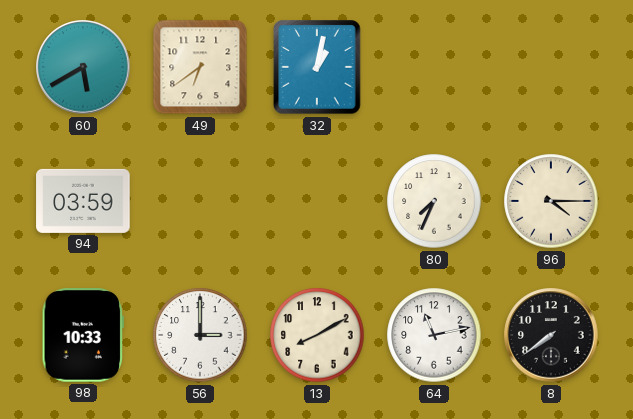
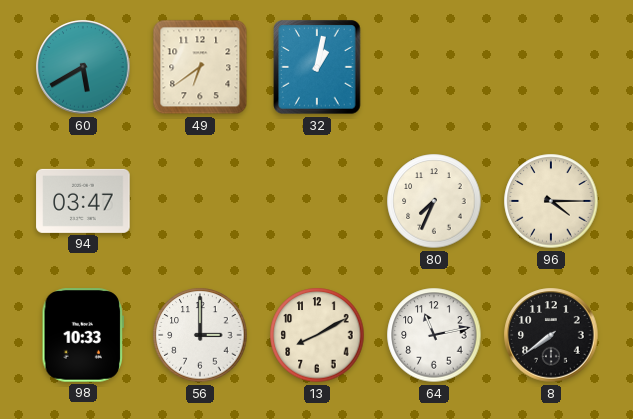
94: 03:59 -> 03:47 (83, 201)
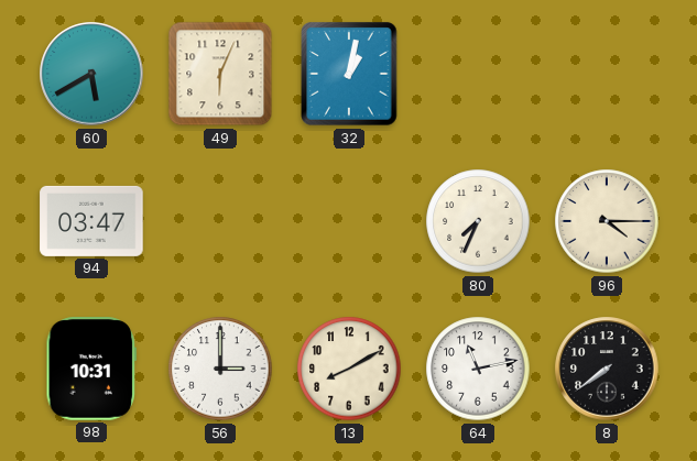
49: 6:39 -> 6:04 (220, 74)
98: 10:33 -> 10:31 (91, 369)
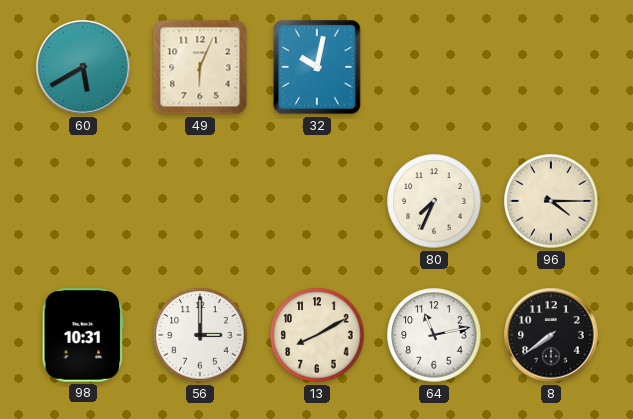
32: 1:02 -> 10:02 (317, 67)
94: 03:47 -> none (91, 221)
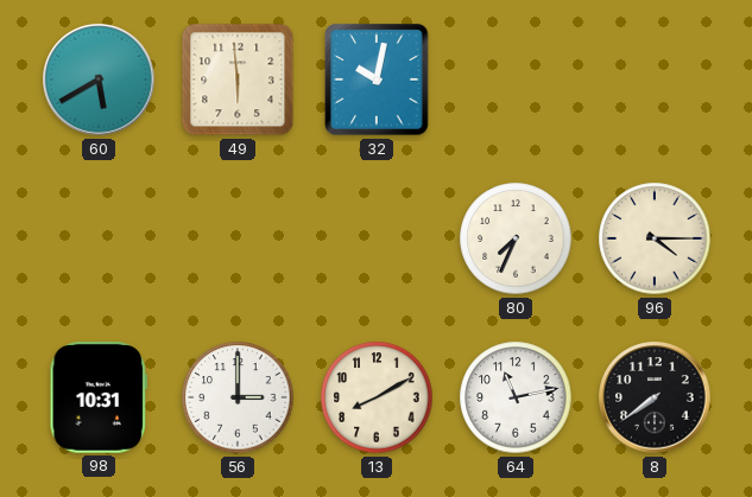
49: 6:04 -> 5:59 (238, 79)
